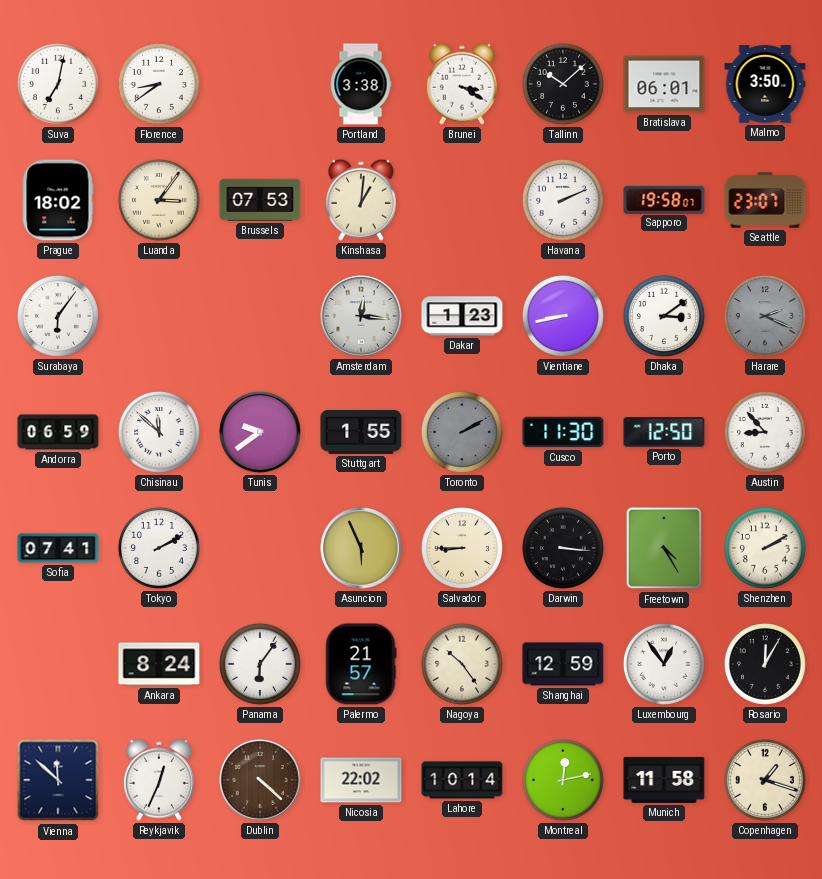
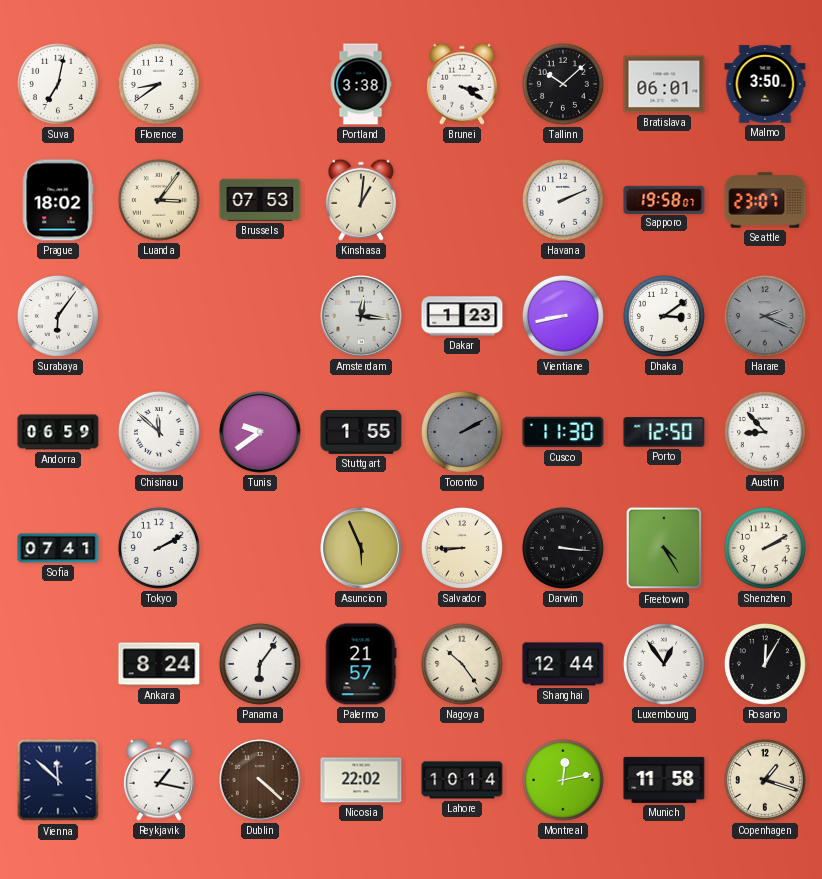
Shanghai: 12:59 -> 12:44 (563, 664)
Reykjavik: 12:34 -> 1:17 (159, 780)
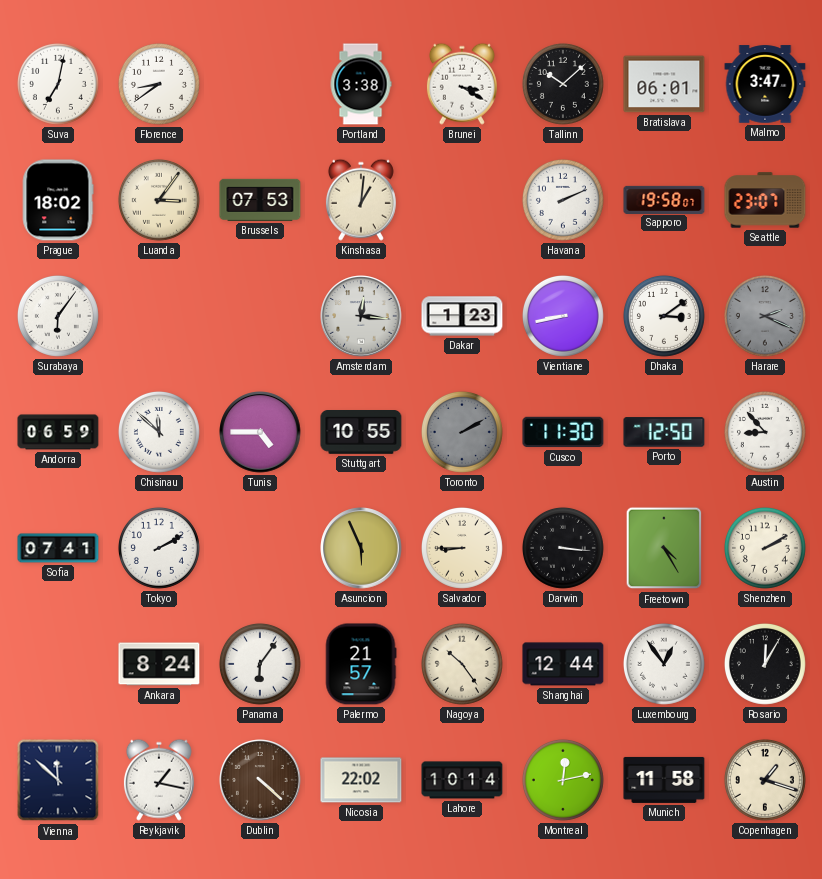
Malmo: 3:50 -> 3:47 (765, 84)
Tunis: 9:39 -> 4:45 (260, 432)
Stuttgart: 1:55 -> 10:55 (361, 433)
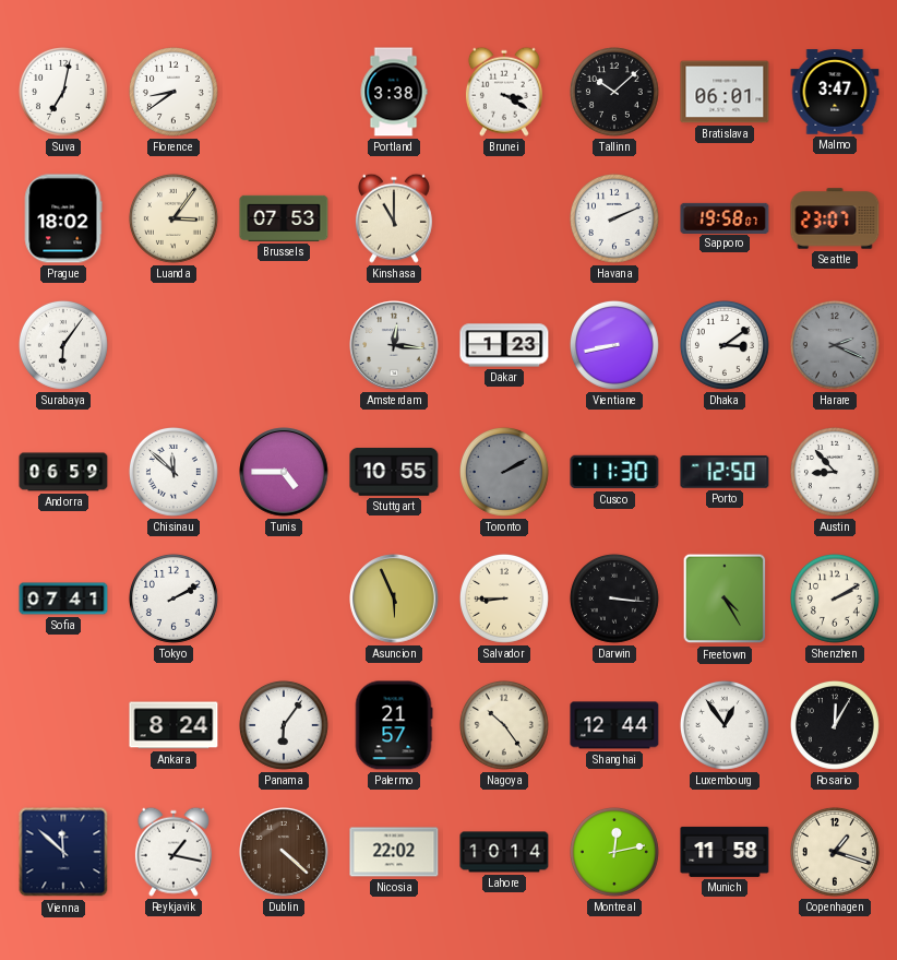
Kinshasa: 1:01 -> 11:00 (394, 218)
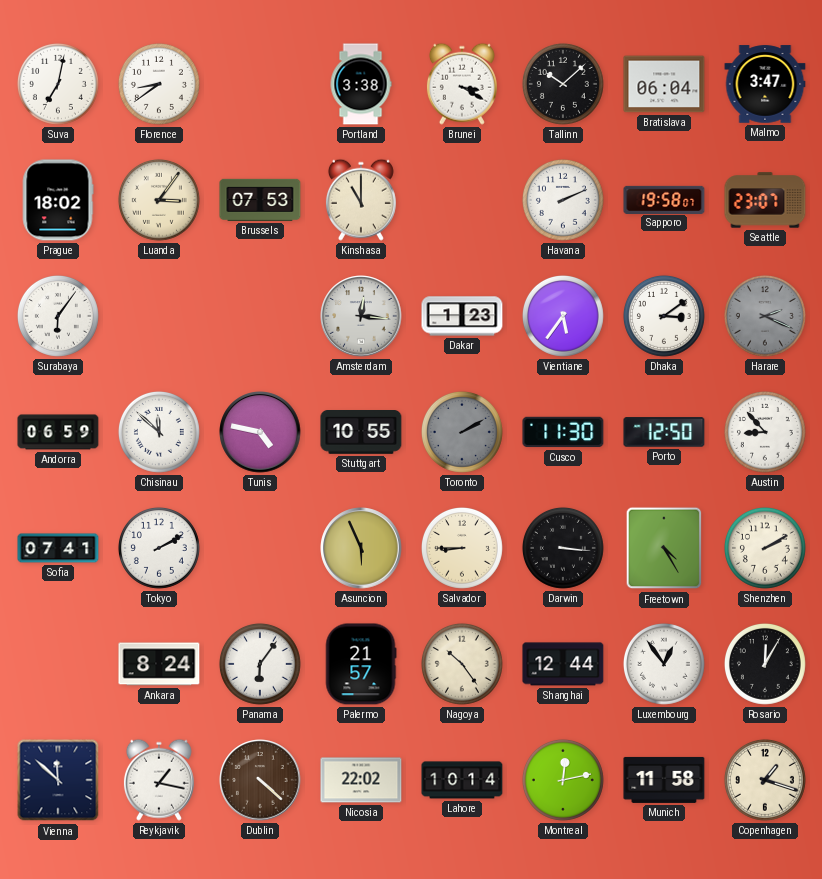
Bratislava: 06:01 -> 06:04 (664, 84)
Vientiane: 8:43 -> 5:36 (563, 316)
Tunis: 4:45 -> 4:47 (260, 432)
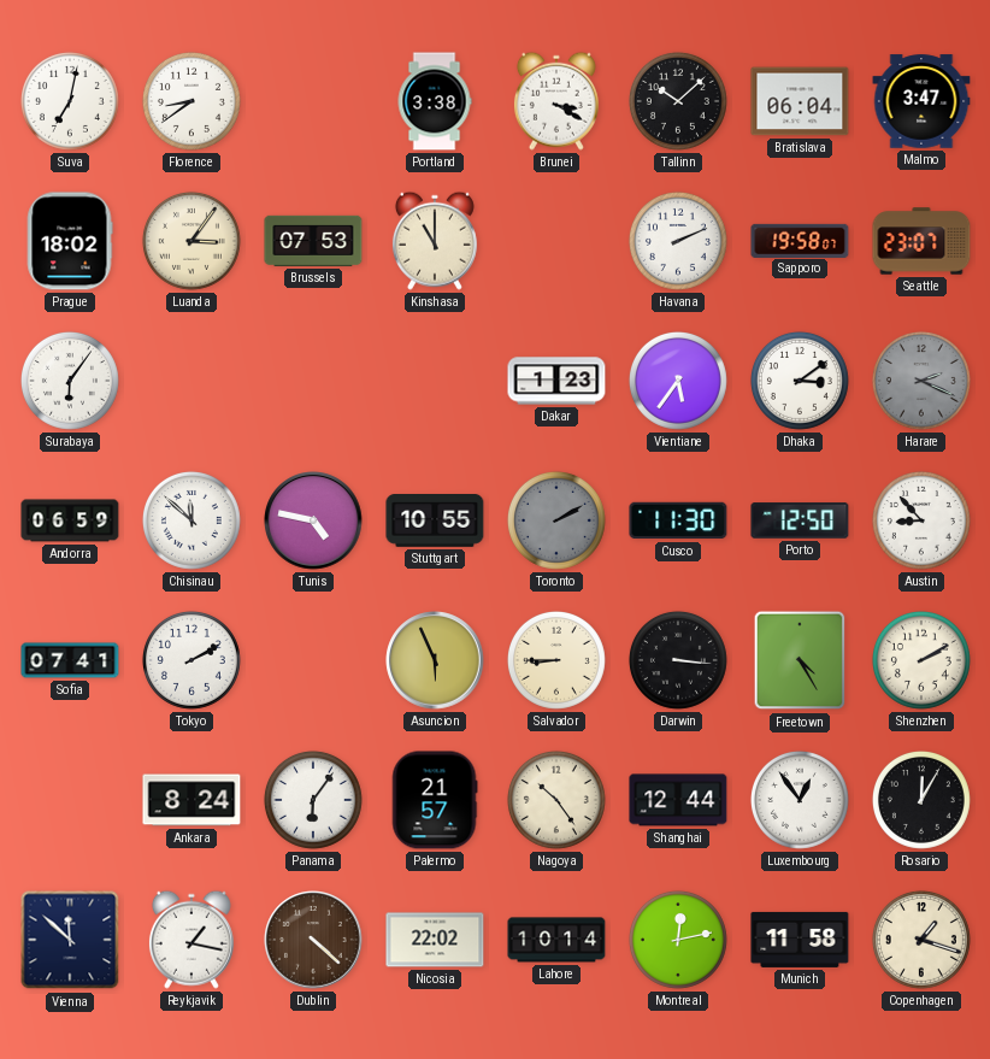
Amsterdam: 12:16 -> none (361, 316)
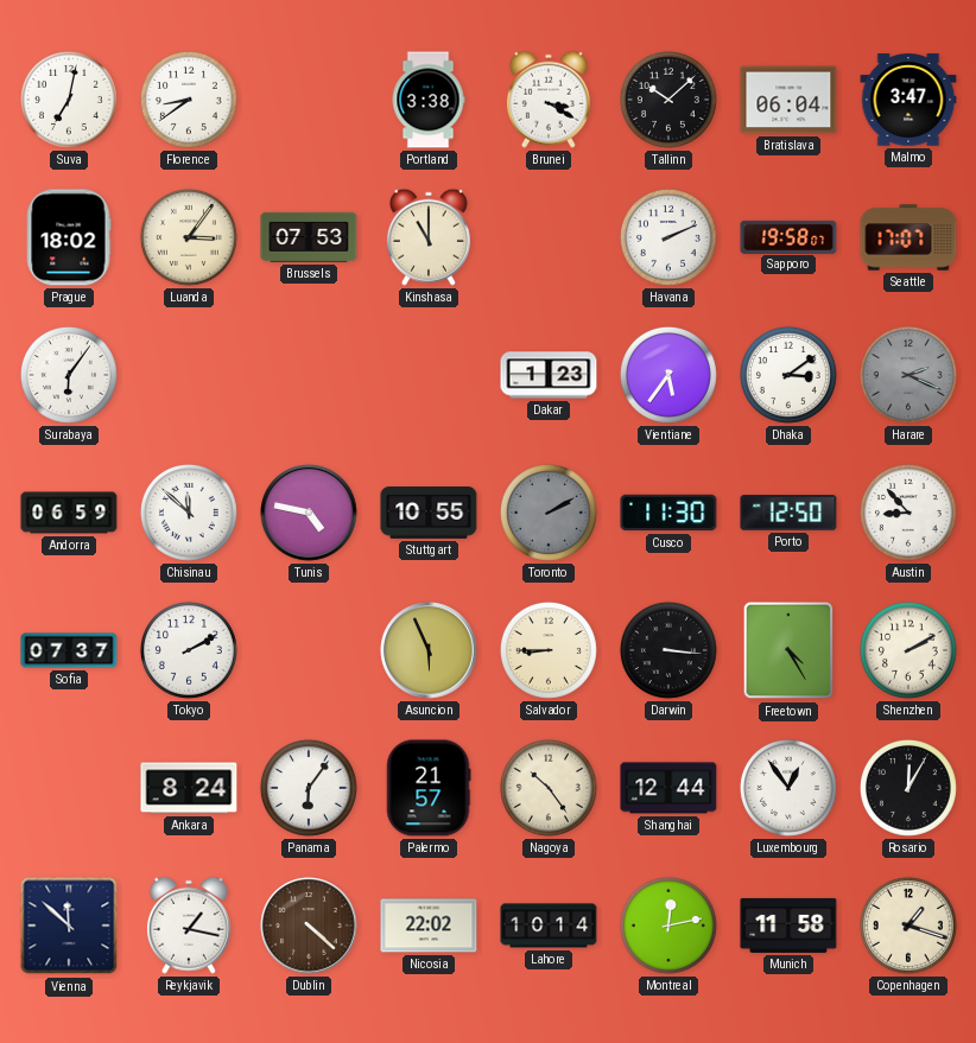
Seattle: 23:07 -> 17:07 (908, 237)
Sofia: 07:41 -> 07:37 (69, 650)
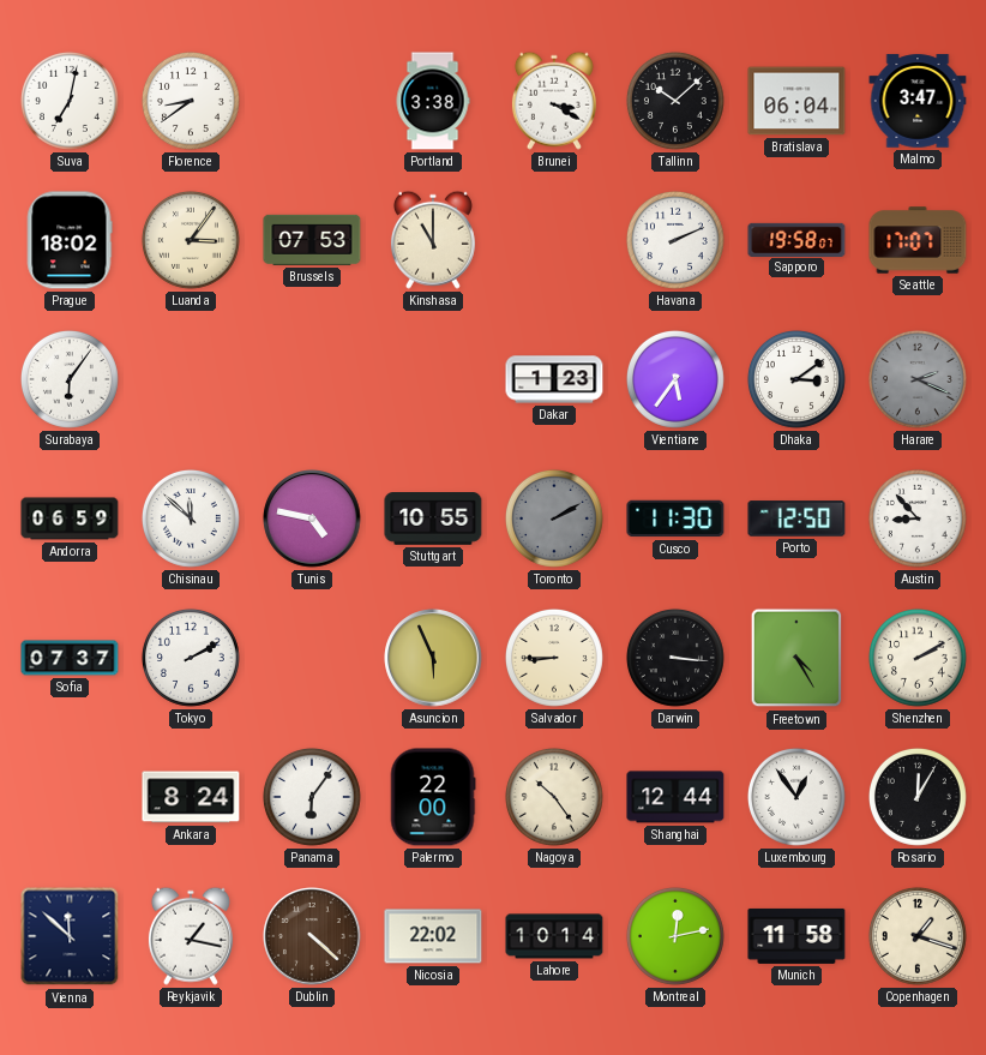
Palermo: 21:57 -> 22:00 (433, 797)
